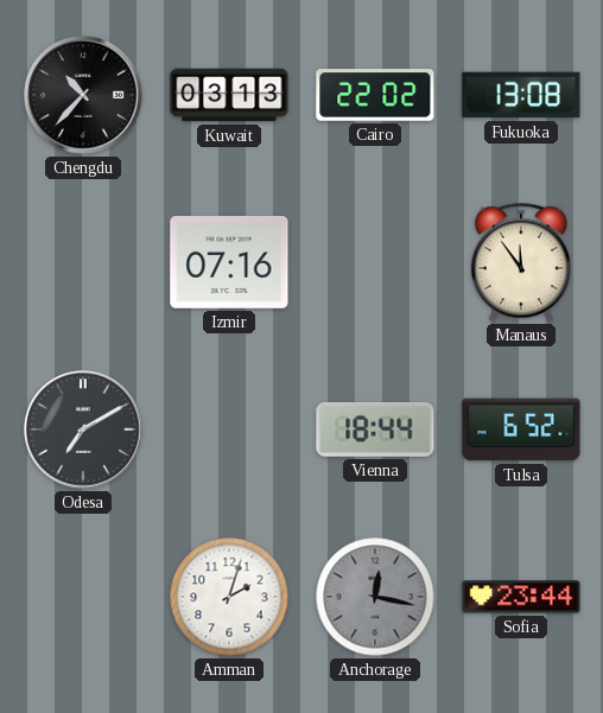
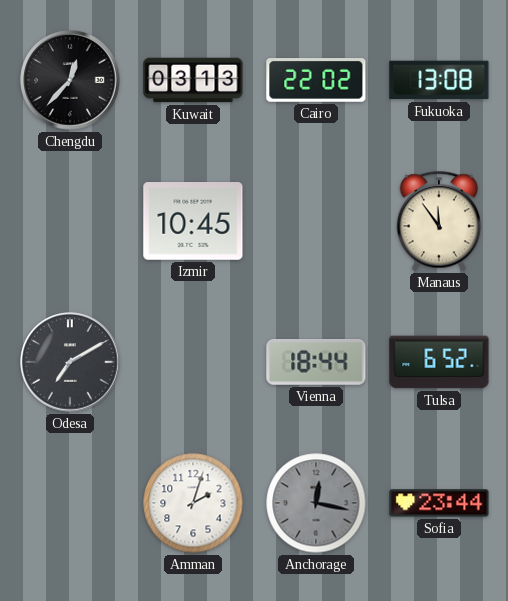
Chengdu: 10:37 -> 12:37 (70, 80)
Izmir: 07:16 -> 10:45 (193, 222)
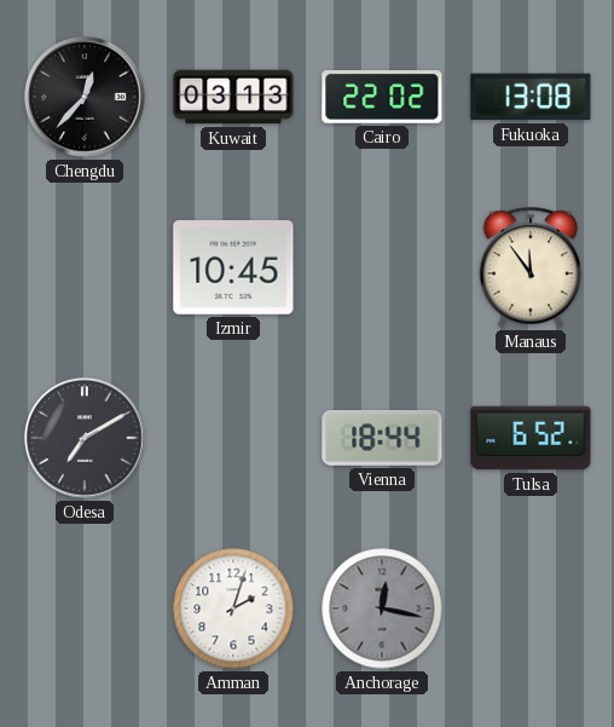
Sofia: 23:44 -> none (439, 503)
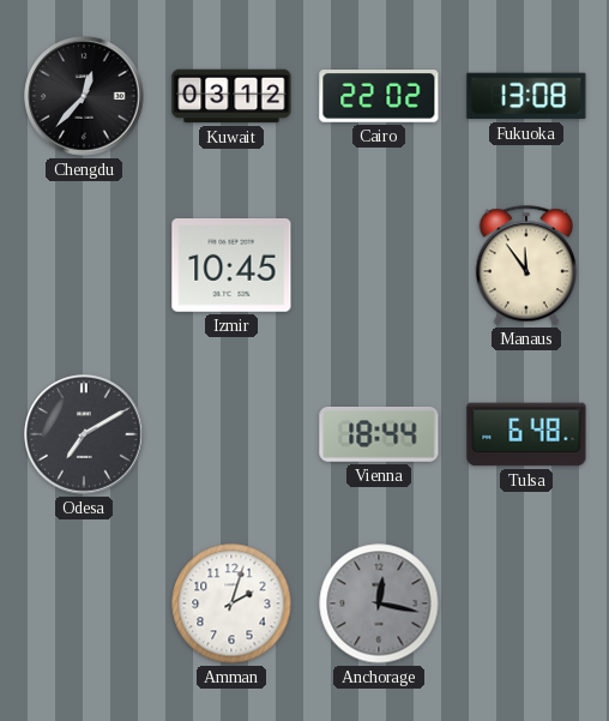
Kuwait: 03:13 -> 03:12 (231, 96)
Tulsa: 6:52 -> 6:48 (526, 434)
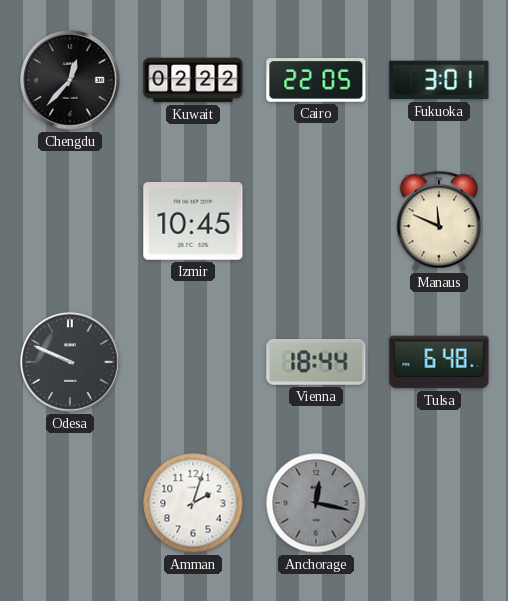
Kuwait: 03:12 -> 02:22 (193, 80)
Cairo: 22:02 -> 22:05 (316, 81)
Fukuoka: 13:08 -> 3:01 (439, 80)
Manaus: 11:54 -> 11:49 (438, 221)
Odesa: 7:10 -> 9:49 (70, 362)
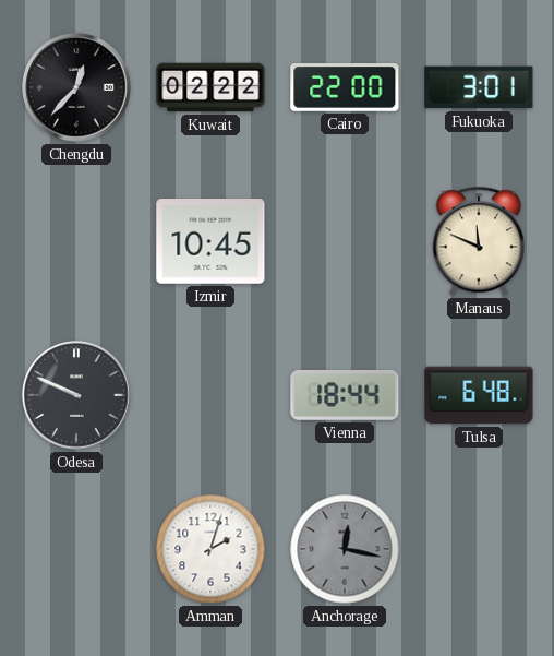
Cairo: 22:05 -> 22:00 (345, 88)
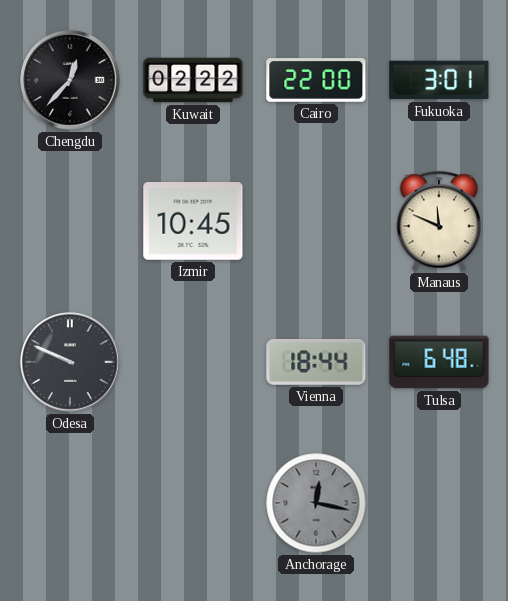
Amman: 2:03 -> none (210, 549)
